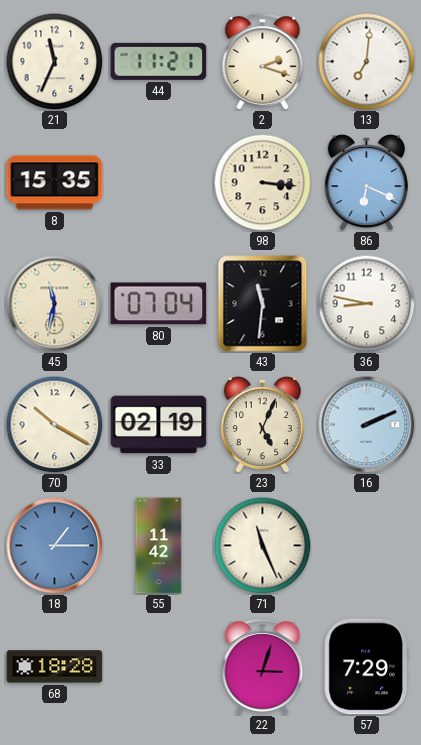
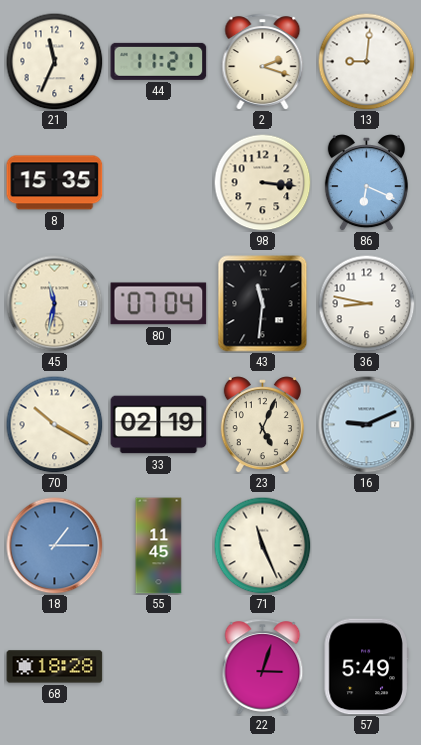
13: 7:01 -> 9:01 (366, 61)
16: 2:11 -> 9:11 (367, 425)
55: 11:42 -> 11:45 (159, 546)
57: 7:29 -> 5:49 (366, 667)
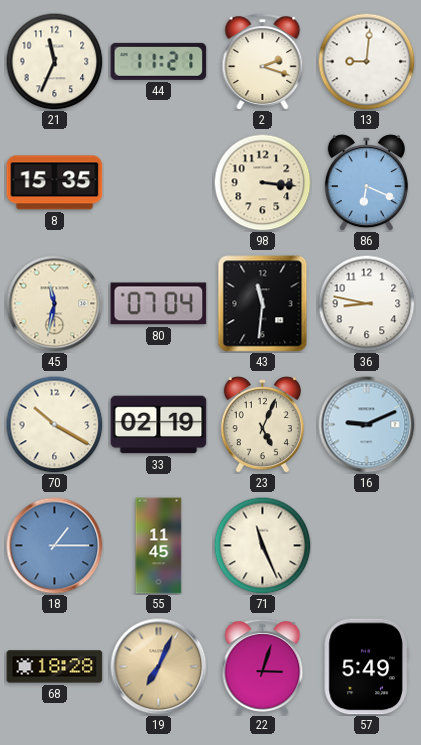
19: none -> 7:04 (159, 667)
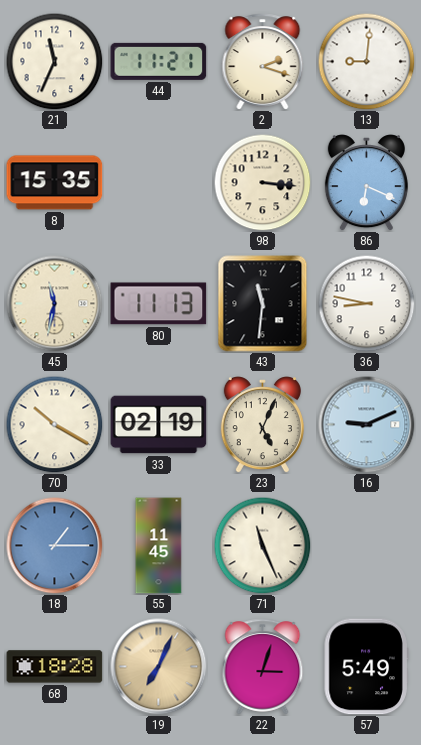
80: 07:04 -> 11:13 (159, 304)
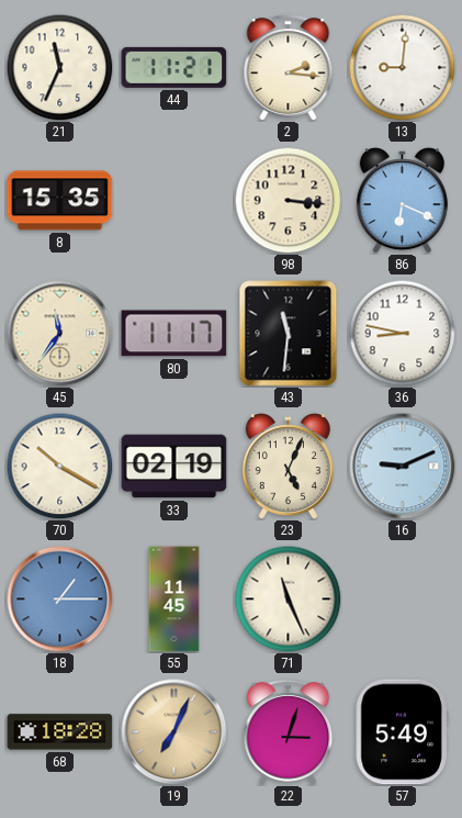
2: 2:18 -> 2:16 (289, 68)
45: 11:32 -> 11:36 (60, 334)
80: 11:13 -> 11:17 (174, 334)
